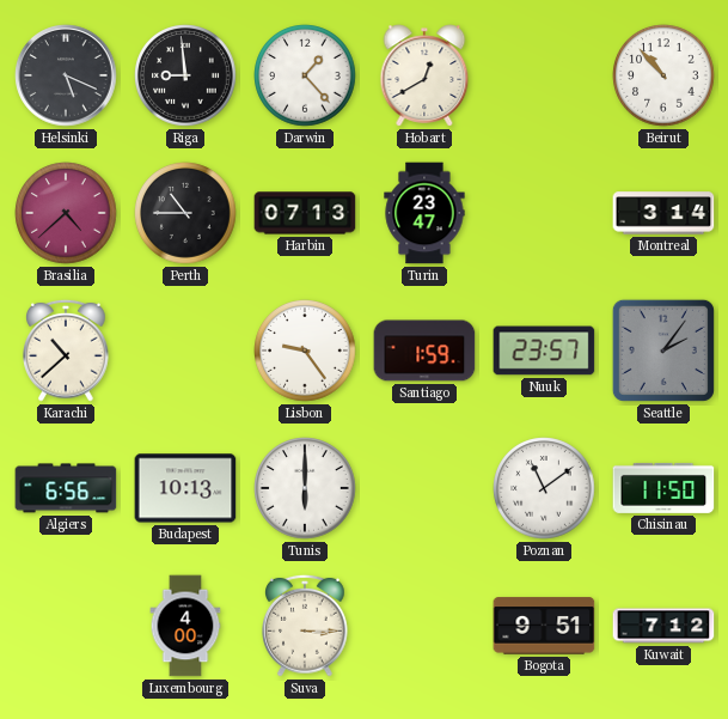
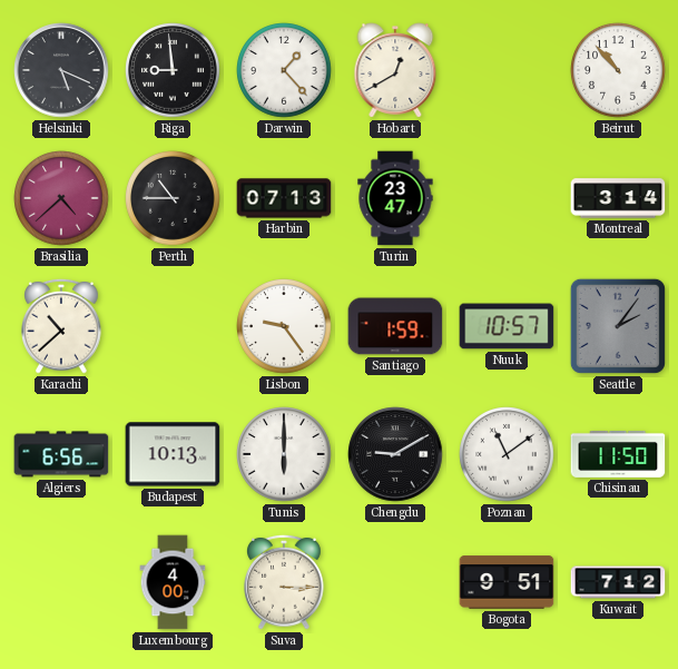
Nuuk: 23:57 -> 10:57 (507, 326)
Chengdu: none -> 9:10 (395, 454)
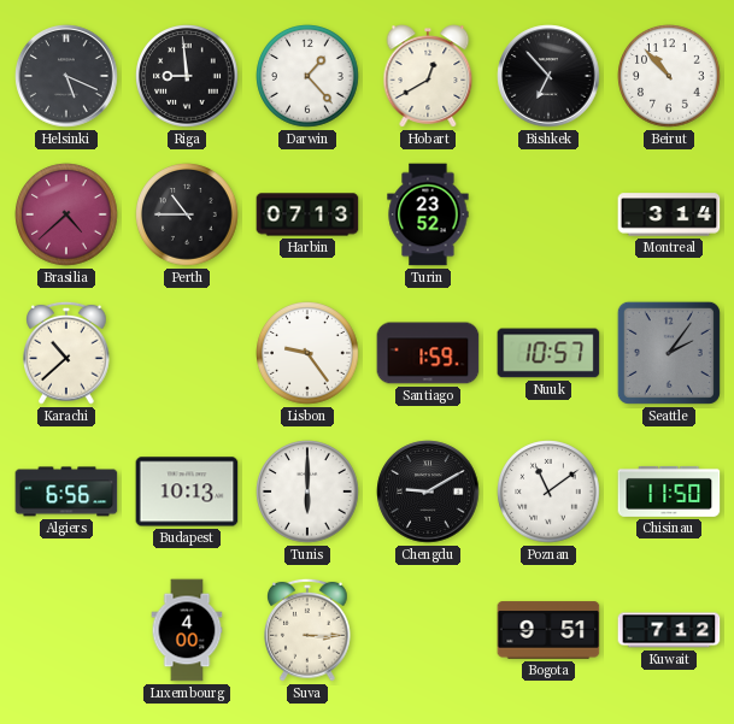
Bishkek: none -> 6:53 (548, 76)
Turin: 23:47 -> 23:52 (428, 214)
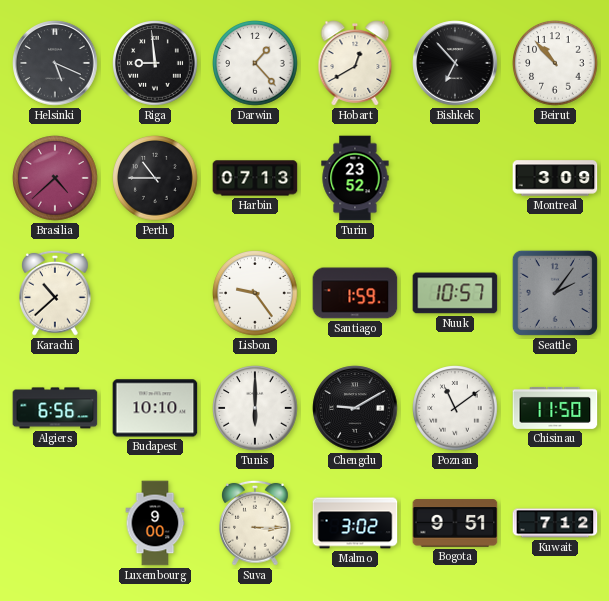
Montreal: 3:14 -> 3:09 (555, 178)
Budapest: 10:13 -> 10:10 (155, 408)
Luxembourg: 4:00 -> 9:00 (155, 523)
Malmo: none -> 3:02 (355, 523)
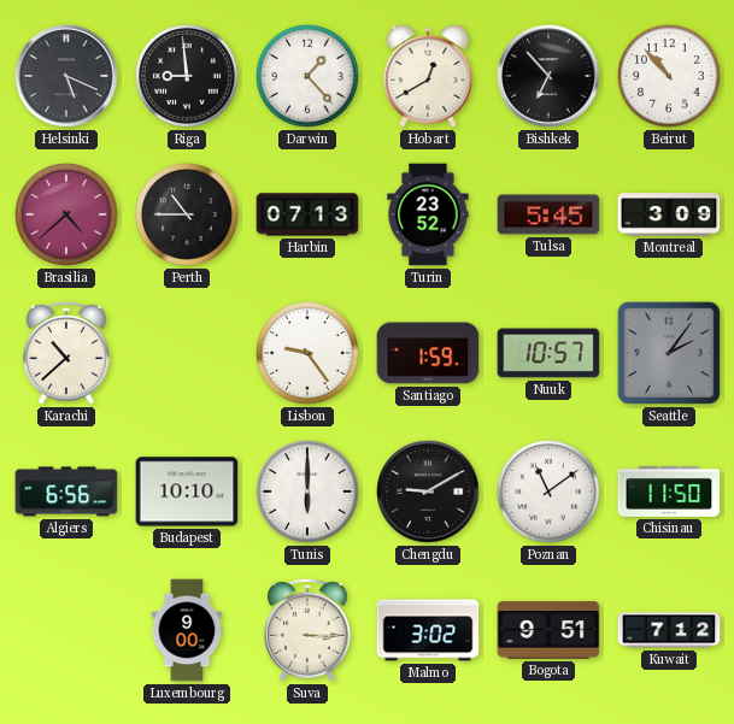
Tulsa: none -> 5:45 (548, 214)
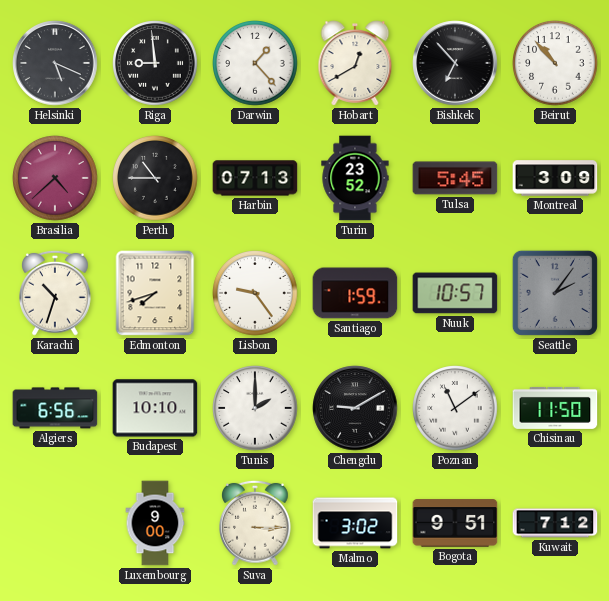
Karachi: 10:38 -> 10:33 (55, 293)
Edmonton: none -> 7:42 (155, 293)
Tunis: 6:00 -> 2:00 (255, 408)
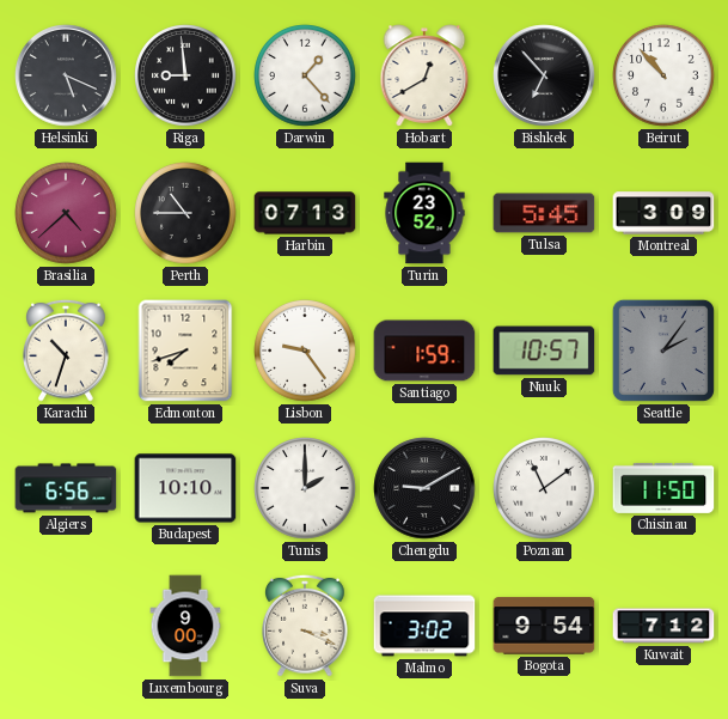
Suva: 3:15 -> 3:19 (305, 626)
Bogota: 9:51 -> 9:54 (544, 626)
